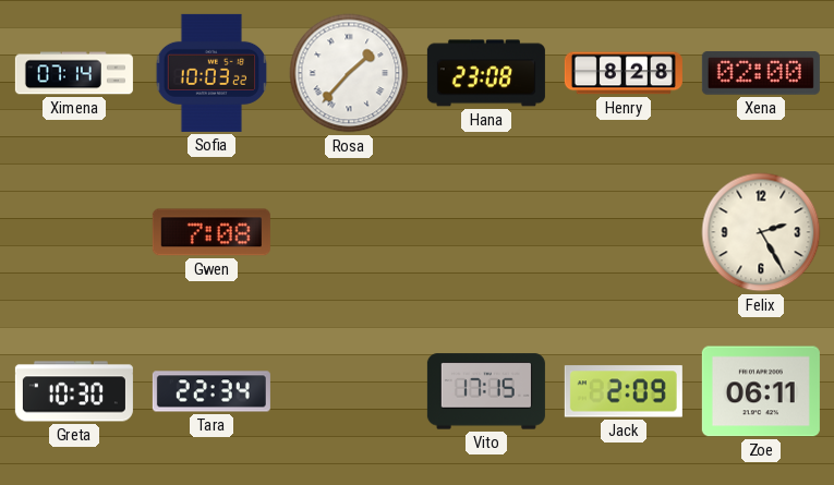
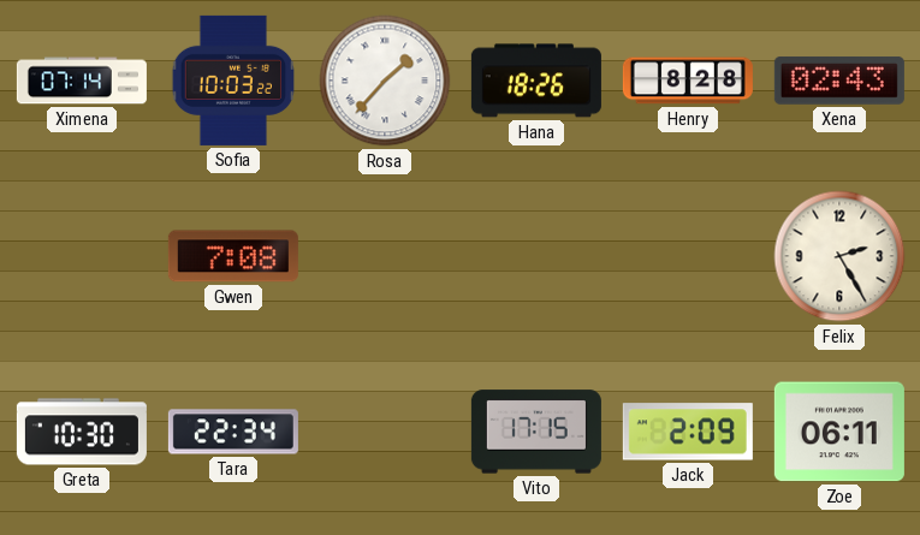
Hana: 23:08 -> 18:26 (536, 81)
Xena: 02:00 -> 02:43 (839, 81)
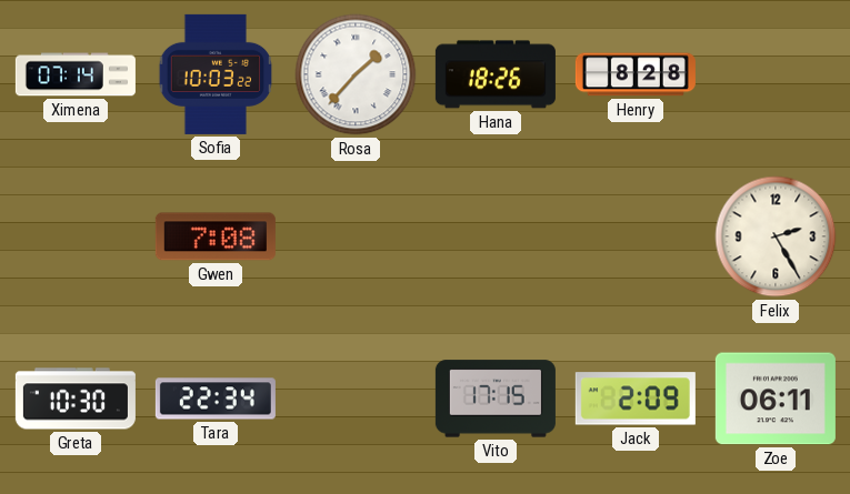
Xena: 02:43 -> none (839, 81)
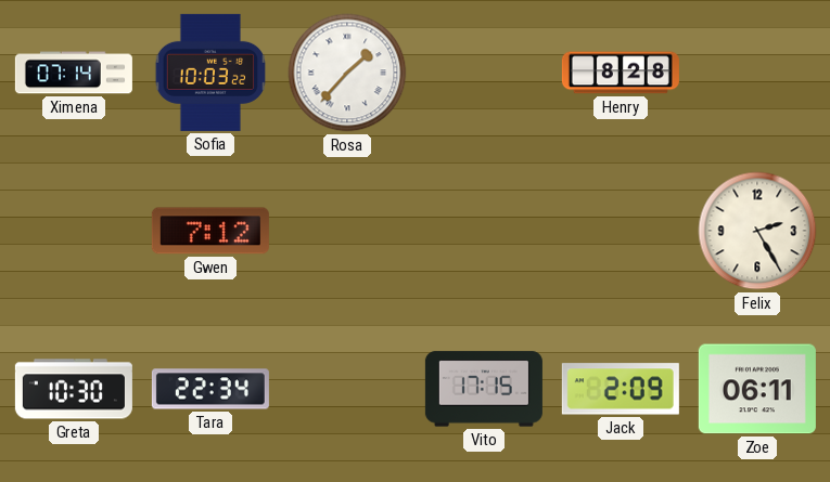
Hana: 18:26 -> none (496, 74)
Gwen: 7:08 -> 7:12 (210, 231)
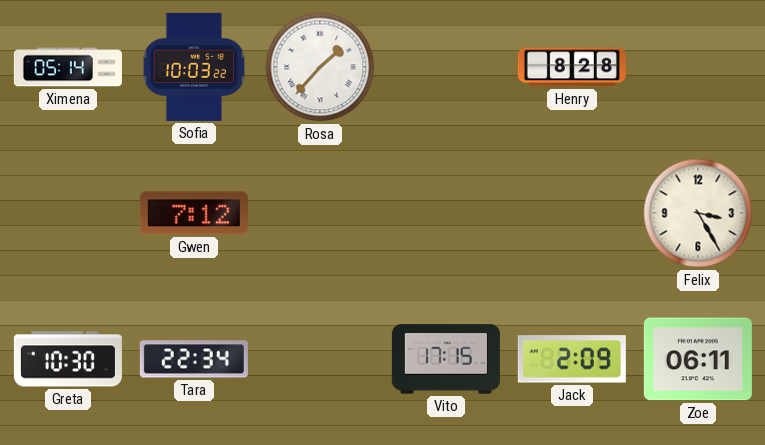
Ximena: 07:14 -> 05:14 (68, 67)
Felix: 2:25 -> 3:25 (698, 213)
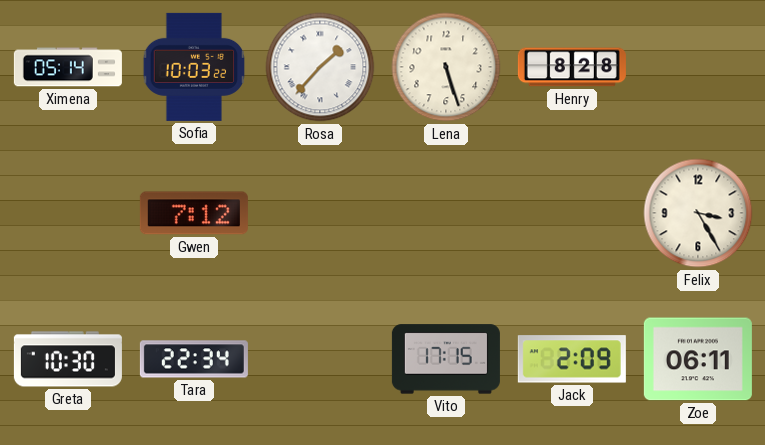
Lena: none -> 5:27 (446, 67)
